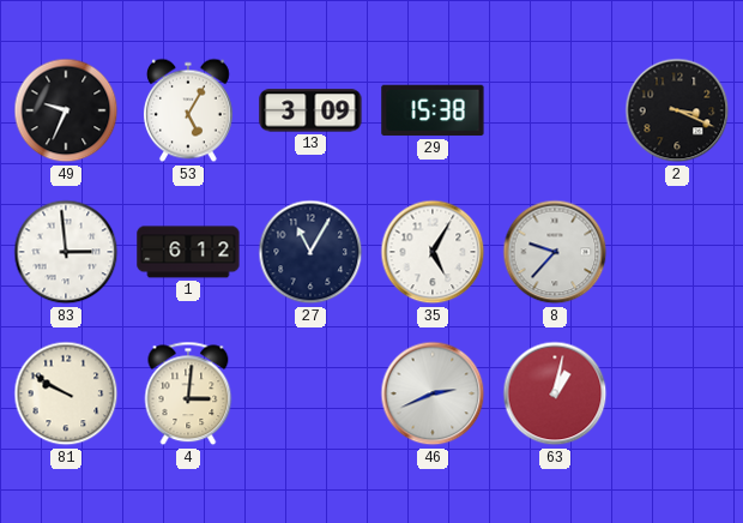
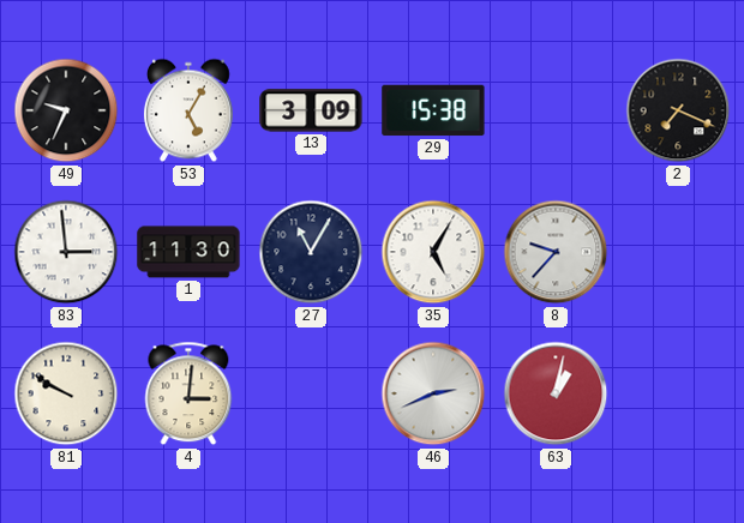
2: 3:19 -> 7:19 (678, 110)
1: 6:12 -> 11:30 (188, 252)
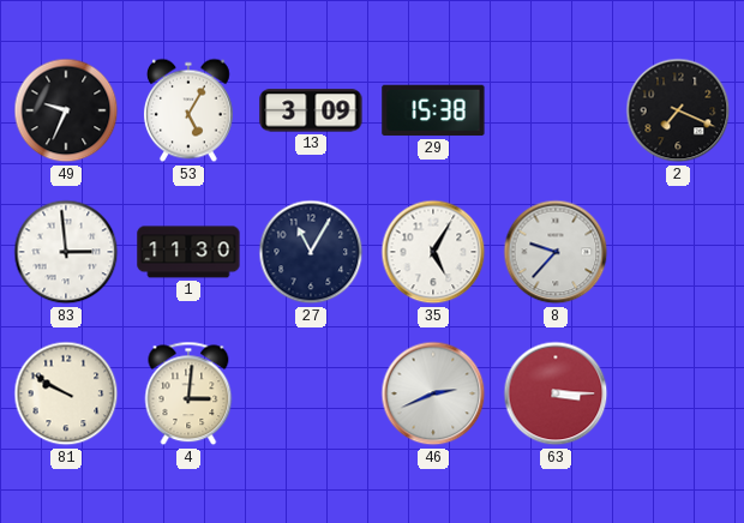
63: 1:02 -> 3:15 (556, 393)
